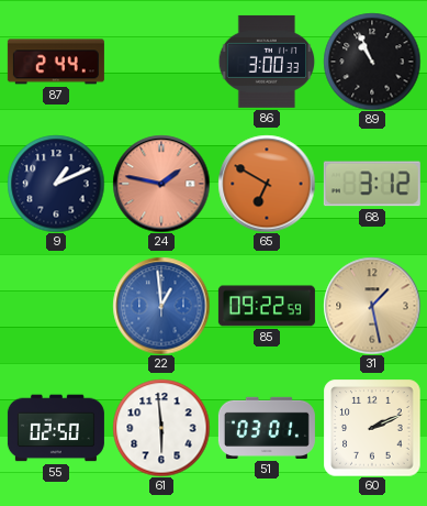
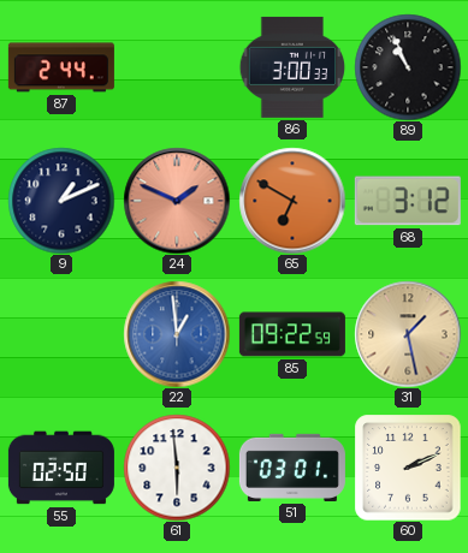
24: 1:47 -> 1:49 (177, 201)
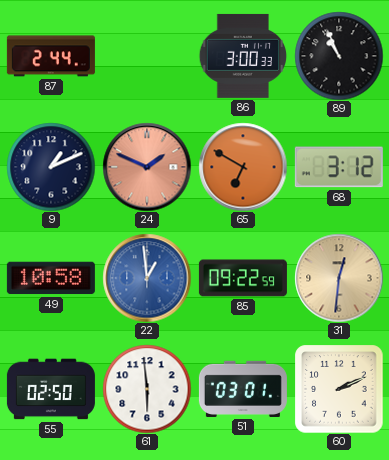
49: none -> 10:58 (51, 278)
31: 1:28 -> 12:31 (339, 278)
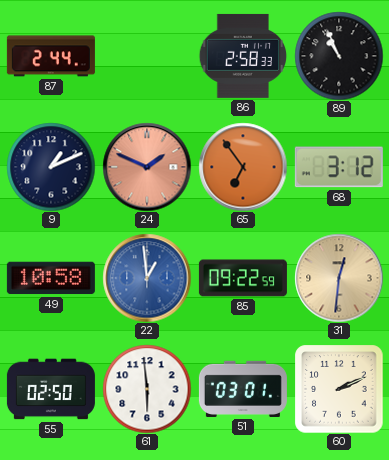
86: 3:00 -> 2:58 (243, 56)
65: 6:50 -> 6:54 (243, 167)
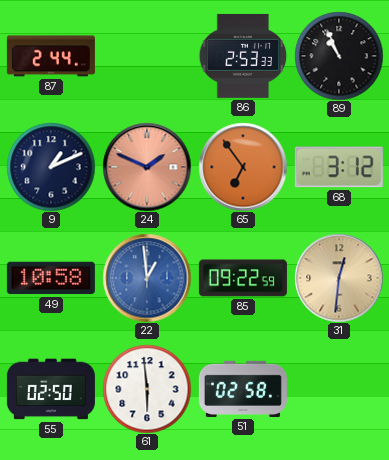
86: 2:58 -> 2:53 (243, 56)
51: 03:01 -> 02:58 (243, 389)
60: 2:11 -> none (339, 389)
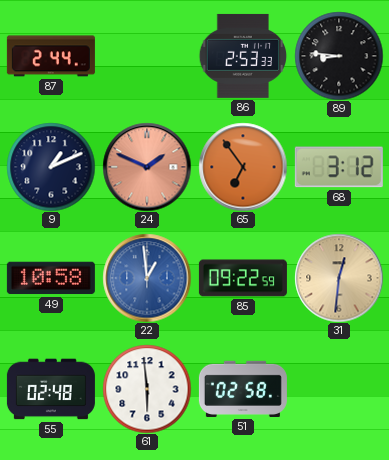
89: 10:56 -> 8:46 (339, 56)
55: 02:50 -> 02:48 (51, 389)
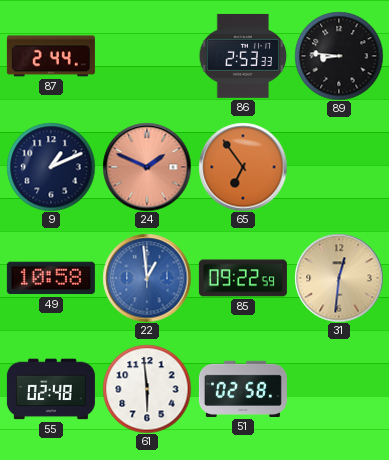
68: 3:12 -> none (339, 167)
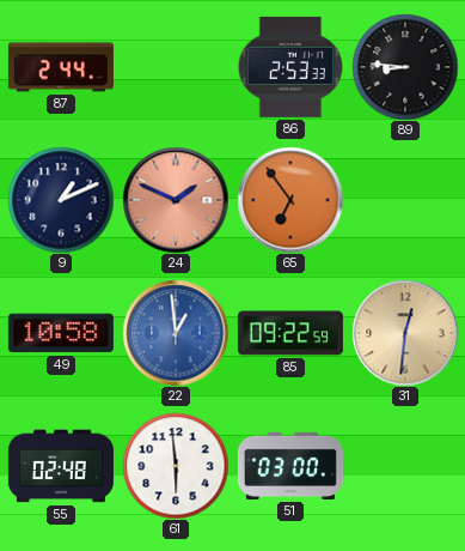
51: 02:58 -> 03:00 (290, 466)
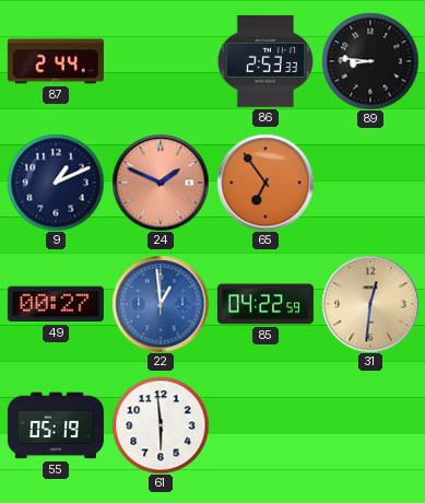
49: 10:58 -> 00:27 (56, 304)
85: 09:22 -> 04:22 (265, 304)
55: 02:48 -> 05:19 (56, 425)
51: 03:00 -> none (290, 466)
